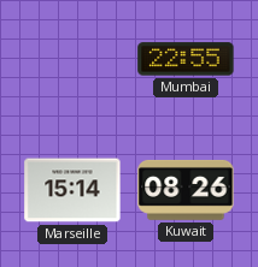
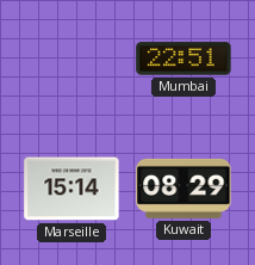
Mumbai: 22:55 -> 22:51 (184, 58)
Kuwait: 08:26 -> 08:29 (184, 189)
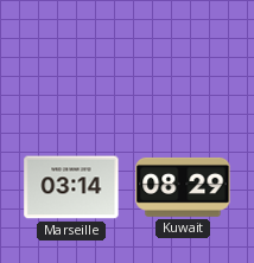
Mumbai: 22:51 -> none (184, 58)
Marseille: 15:14 -> 03:14 (71, 187)
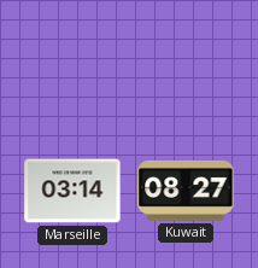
Kuwait: 08:29 -> 08:27 (186, 191)
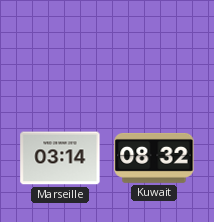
Kuwait: 08:27 -> 08:32 (154, 158)
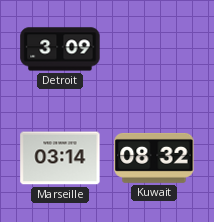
Detroit: none -> 3:09 (60, 49)
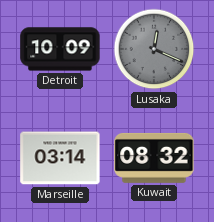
Detroit: 3:09 -> 10:09 (60, 49)
Lusaka: none -> 12:19 (154, 49)
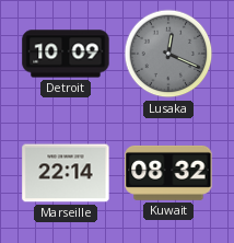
Marseille: 03:14 -> 22:14 (66, 173)
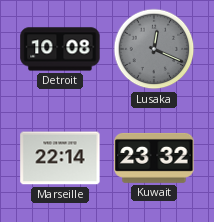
Detroit: 10:09 -> 10:08 (60, 49)
Kuwait: 08:32 -> 23:32 (154, 158)
